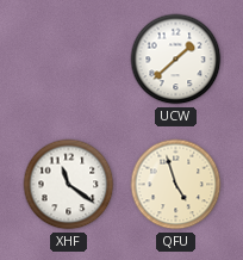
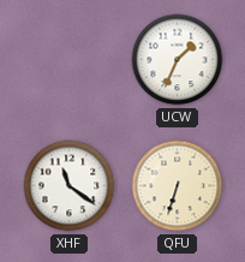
UCW: 1:38 -> 1:34 (178, 60)
QFU: 4:57 -> 6:33 (178, 186)
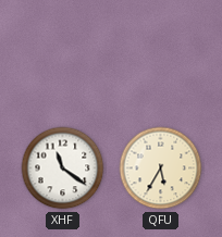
UCW: 1:34 -> none (178, 60)
QFU: 6:33 -> 5:35 (161, 169)
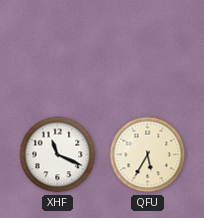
XHF: 11:21 -> 11:19 (58, 155)
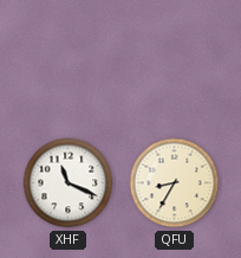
QFU: 5:35 -> 8:35 (175, 183)
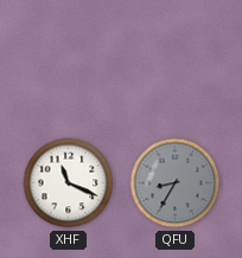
QFU dial: cream -> grey (176, 183)
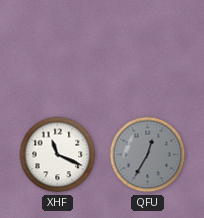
QFU: 8:35 -> 12:35 (148, 155)
